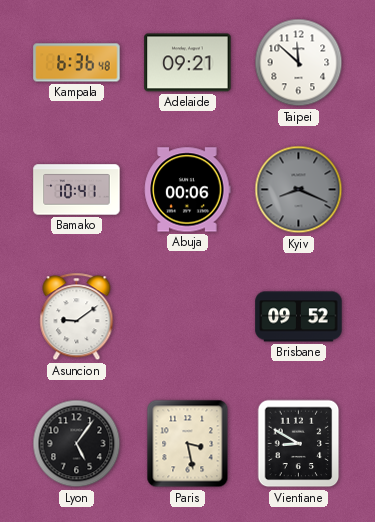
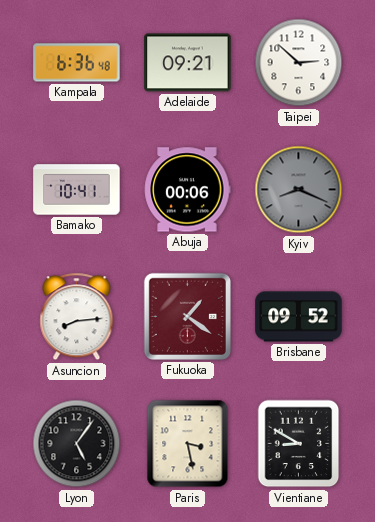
Taipei: 11:52 -> 2:52 (299, 63)
Asuncion: 9:09 -> 8:14 (77, 317)
Fukuoka: none -> 1:21 (187, 316)
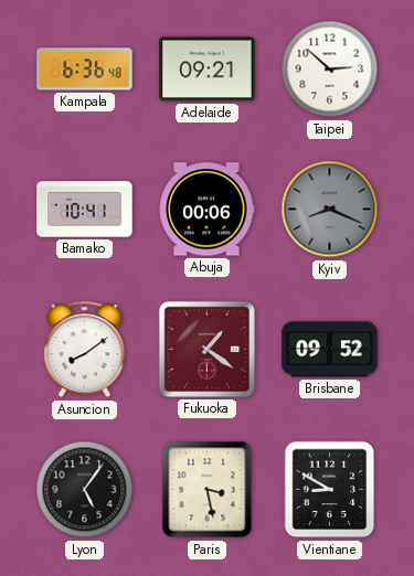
Asuncion: 8:14 -> 8:09 (85, 350)
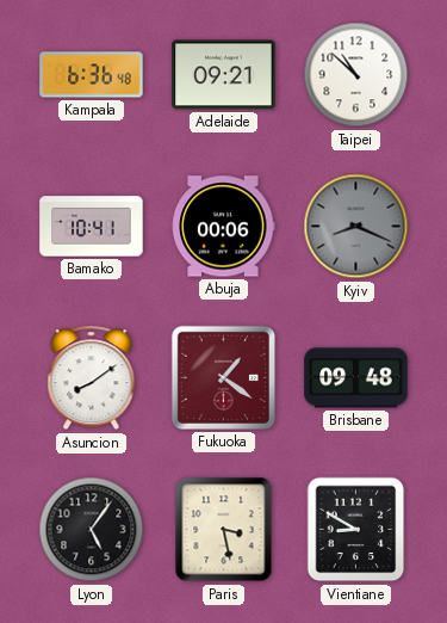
Taipei: 2:52 -> 10:52 (356, 75)
Brisbane: 09:52 -> 09:48 (356, 378)
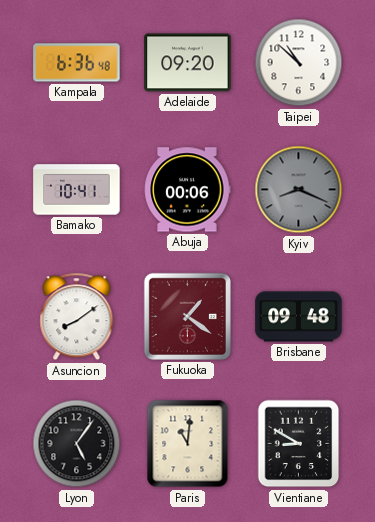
Adelaide: 09:21 -> 09:20 (188, 63)
Paris: 3:28 -> 11:01 (188, 444)
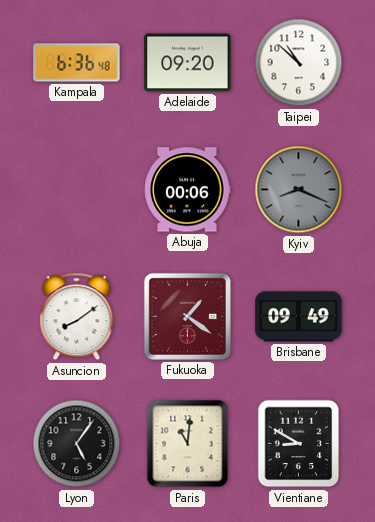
Bamako: 10:41 -> none (77, 190)
Brisbane: 09:48 -> 09:49 (299, 317)
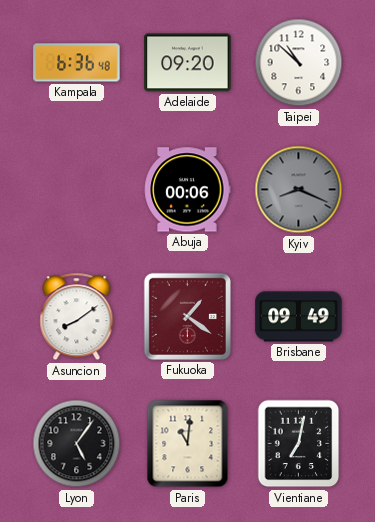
Vientiane: 8:50 -> 7:02 (299, 444)
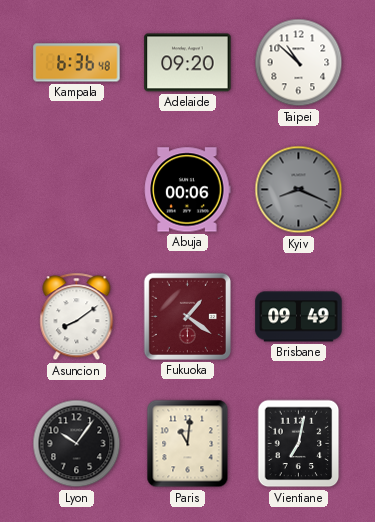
Lyon: 5:06 -> 10:06 (77, 444)
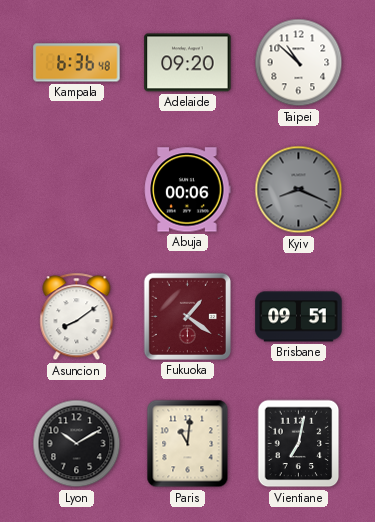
Brisbane: 09:49 -> 09:51 (299, 317)
Lyon: 10:06 -> 10:10 (77, 444)
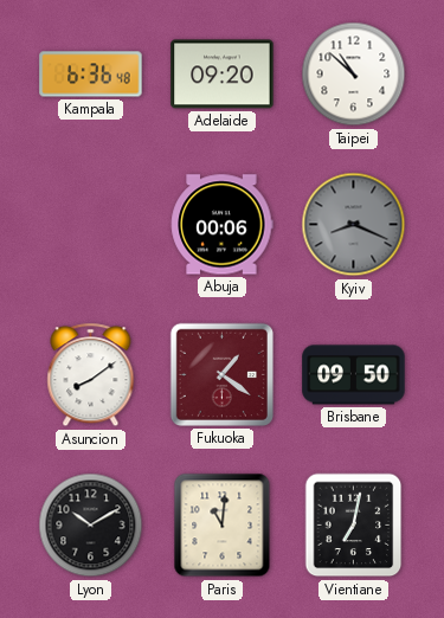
Brisbane: 09:51 -> 09:50 (354, 375)
